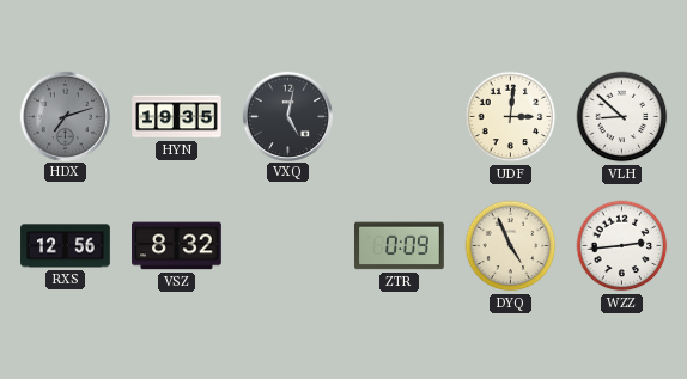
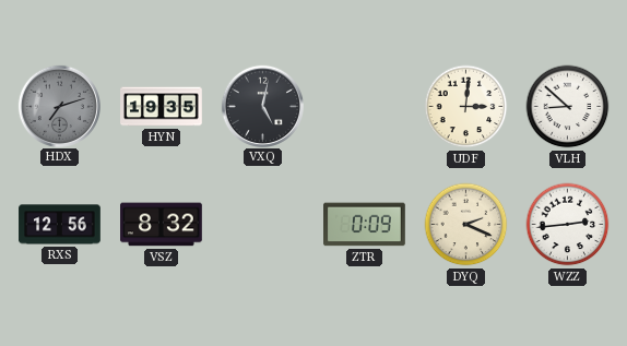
DYQ: 4:56 -> 2:19 (466, 225)
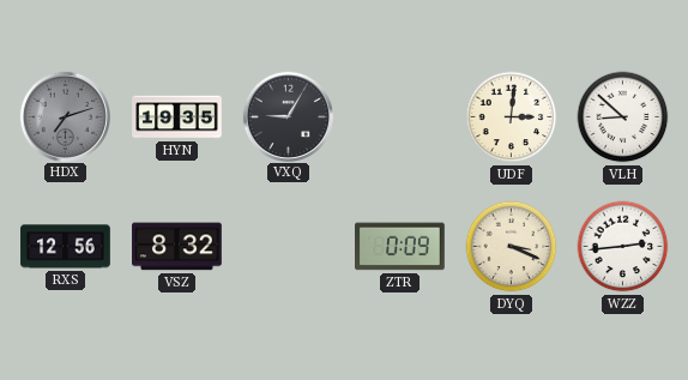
VXQ: 5:02 -> 9:05 (288, 116)
DYQ: 2:19 -> 3:19 (512, 247)
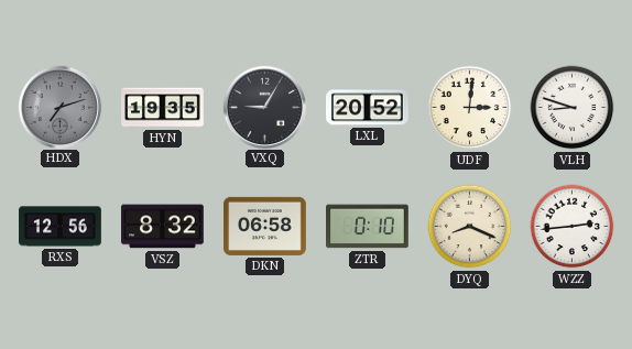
LXL: none -> 20:52 (368, 108)
VLH: 8:52 -> 8:48 (573, 108)
DKN: none -> 06:58 (265, 226)
ZTR: 0:09 -> 0:10 (368, 227)
DYQ: 3:19 -> 8:19 (470, 227)
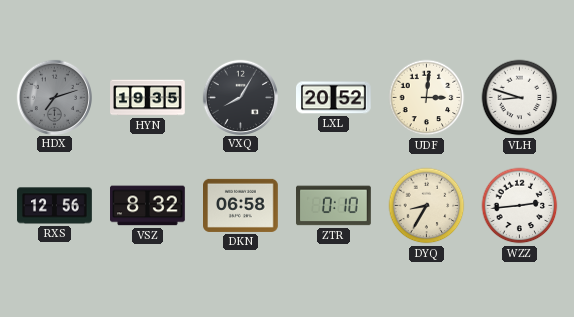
VXQ: 9:05 -> 8:05 (240, 97)
DYQ: 8:19 -> 8:35 (427, 206)
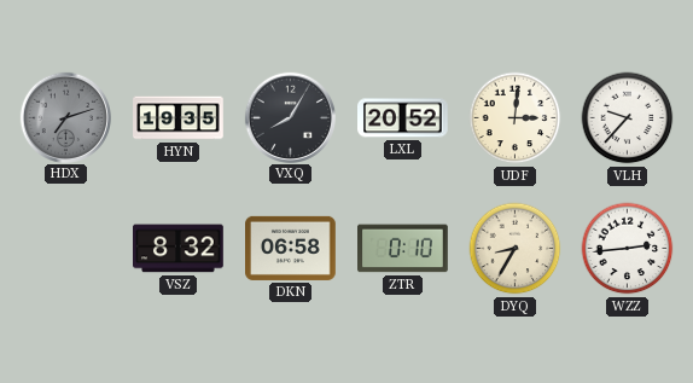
VLH: 8:48 -> 9:37 (628, 118)
RXS: 12:56 -> none (55, 206)
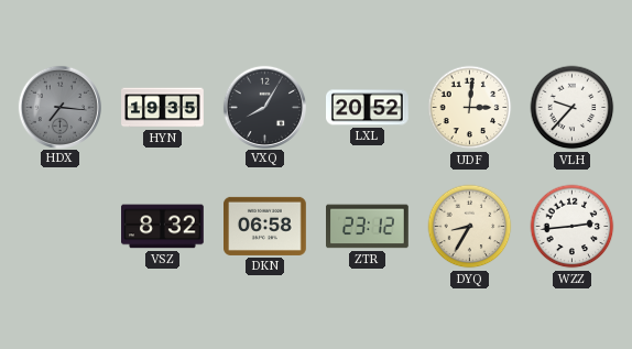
HDX: 7:12 -> 7:16 (59, 107)
ZTR: 0:10 -> 23:12 (368, 227)
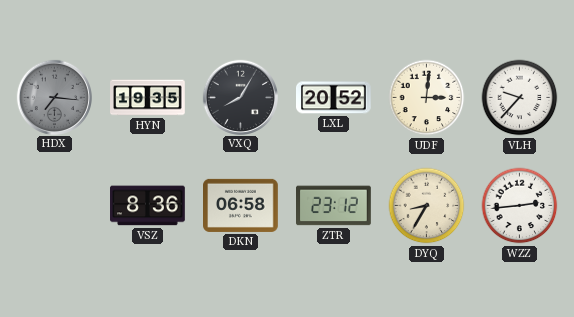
VSZ: 8:32 -> 8:36 (148, 206)
